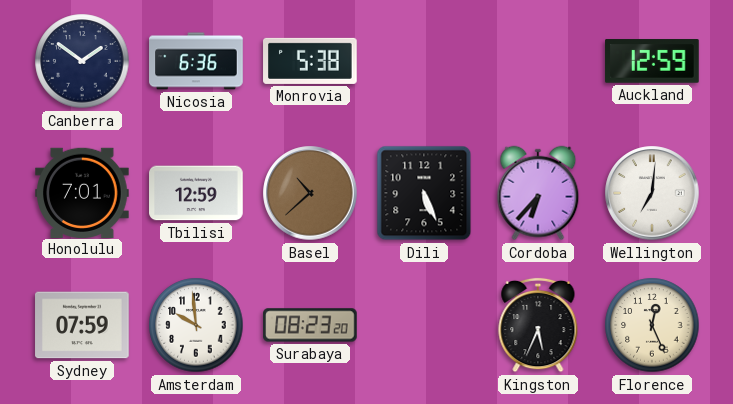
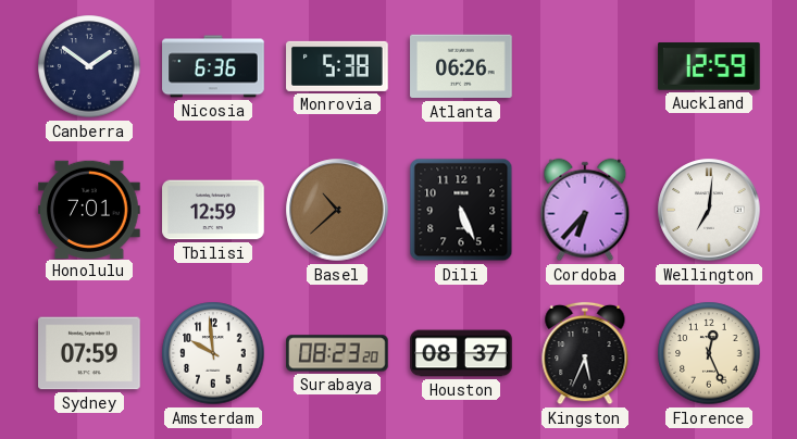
Atlanta: none -> 06:26 (461, 66)
Houston: none -> 08:37 (461, 353)
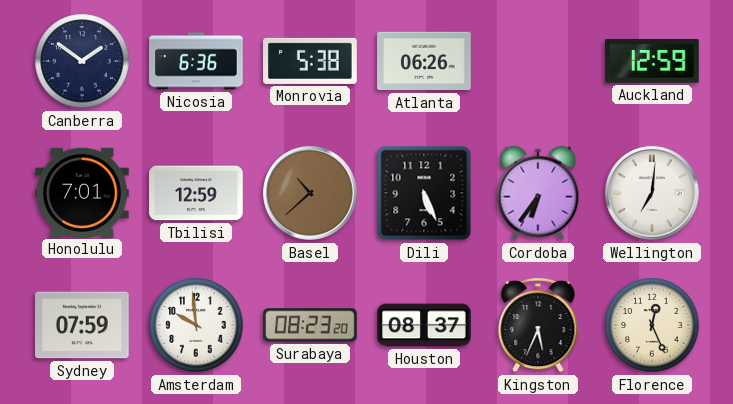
Cordoba: 6:37 -> 6:36 (538, 193)
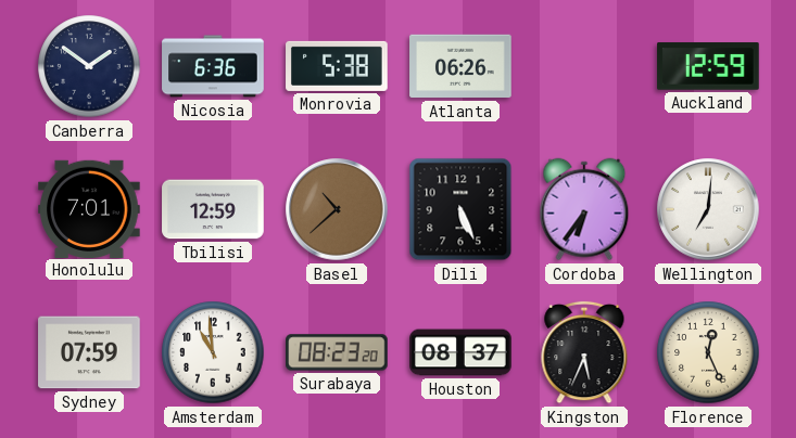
Amsterdam: 9:59 -> 10:59 (213, 352)
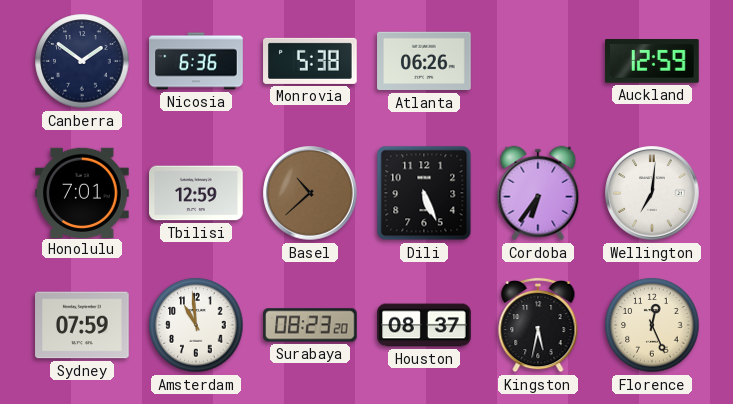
Kingston: 5:34 -> 5:32 (538, 325)
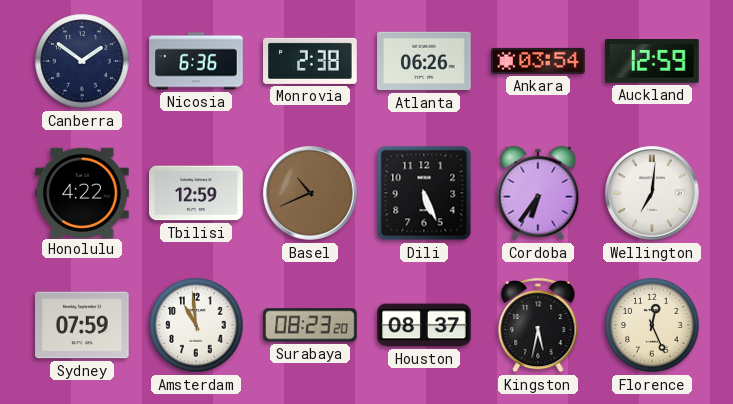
Monrovia: 5:38 -> 2:38 (310, 61)
Ankara: none -> 03:54 (538, 61)
Honolulu: 7:01 -> 4:22 (82, 192)
Basel: 10:38 -> 10:41 (310, 193)
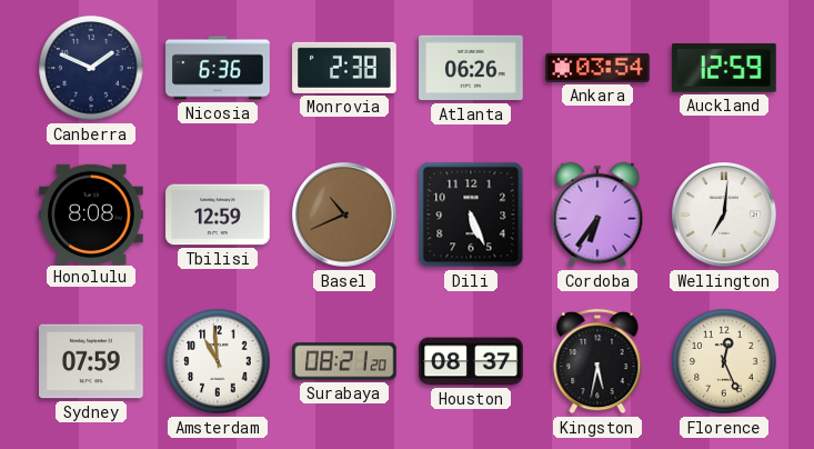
Canberra: 1:51 -> 1:49 (91, 68)
Honolulu: 4:22 -> 8:08 (91, 213)
Surabaya: 08:23 -> 08:21 (344, 361)
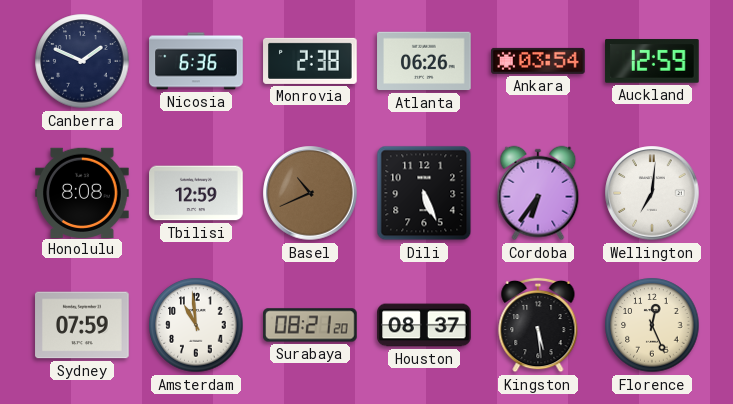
Kingston: 5:32 -> 5:29 (538, 325)
